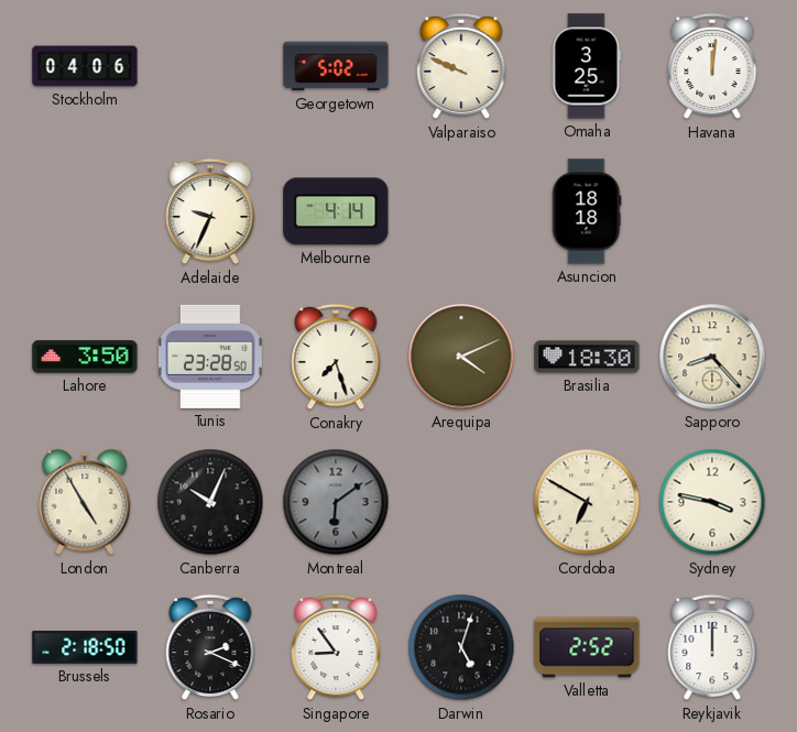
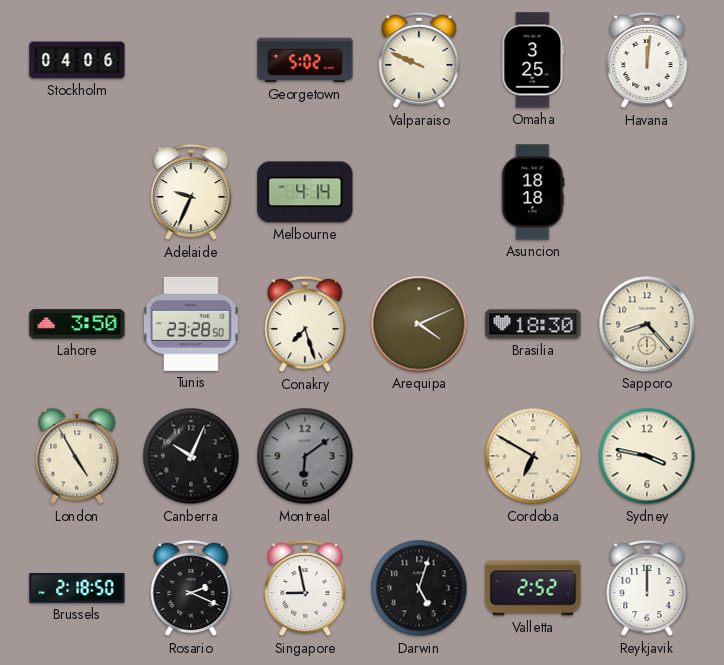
Singapore: 8:54 -> 8:58 (305, 588)
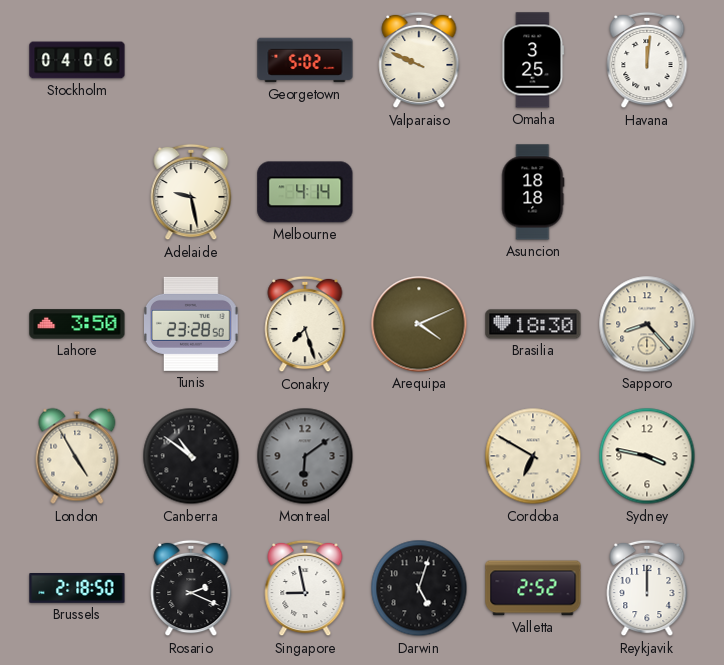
Adelaide: 9:34 -> 9:28 (191, 192)
Canberra: 10:04 -> 10:51 (191, 456)
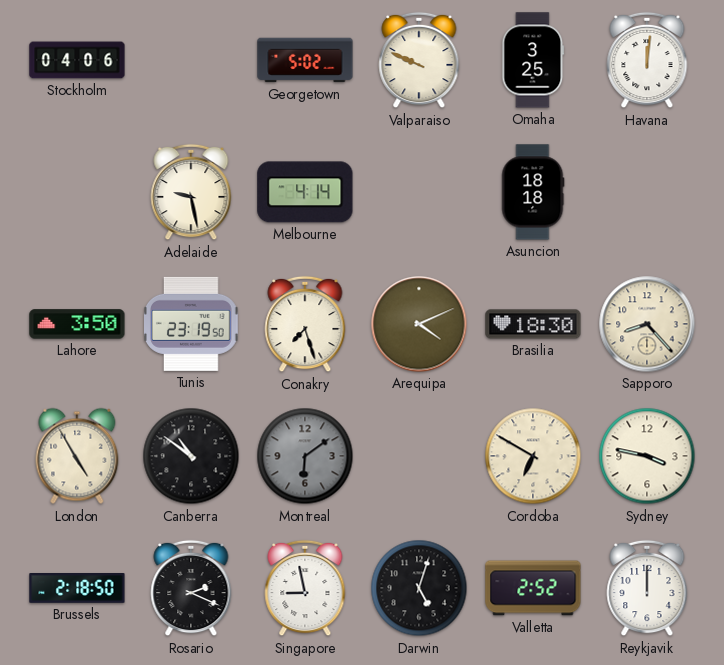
Tunis: 23:28 -> 23:19 (192, 324)
